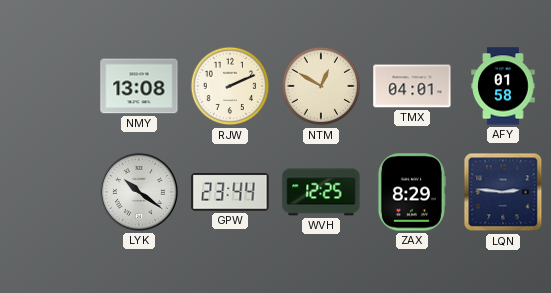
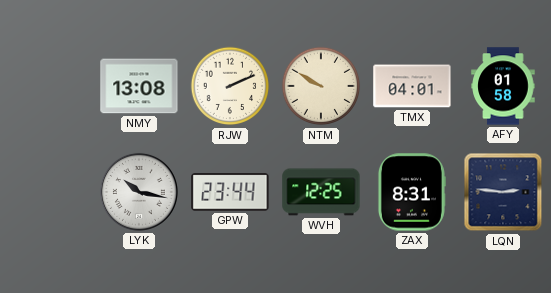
NTM: 12:50 -> 9:50 (321, 86)
LYK: 10:21 -> 10:17 (139, 192)
ZAX: 8:29 -> 8:31 (411, 192)
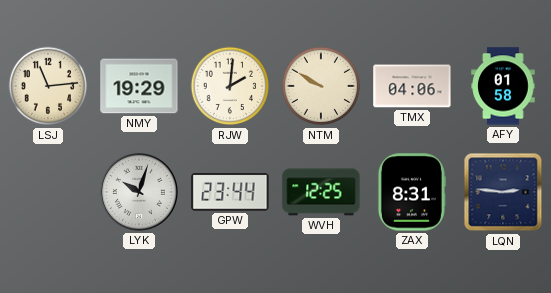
LSJ: none -> 11:14 (48, 86)
NMY: 13:08 -> 19:29 (139, 86)
RJW: 2:11 -> 2:01 (230, 86)
TMX: 04:01 -> 04:06 (412, 86)
LYK: 10:17 -> 10:03 (139, 192)
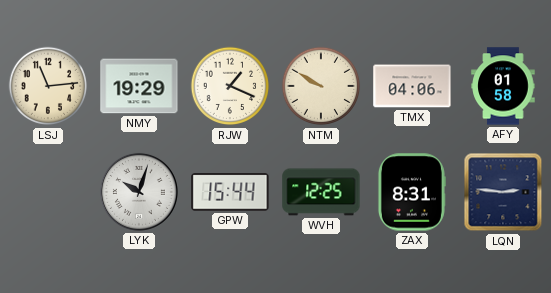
RJW: 2:01 -> 1:19 (230, 86)
GPW: 23:44 -> 15:44 (230, 192)
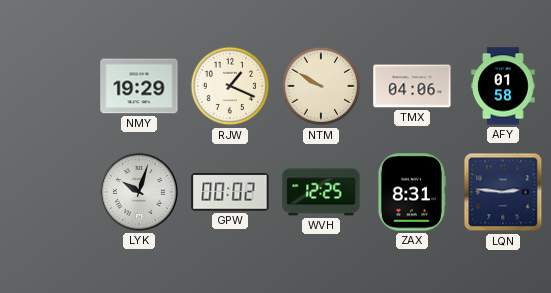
LSJ: 11:14 -> none (48, 86)
GPW: 15:44 -> 00:02 (230, 192)
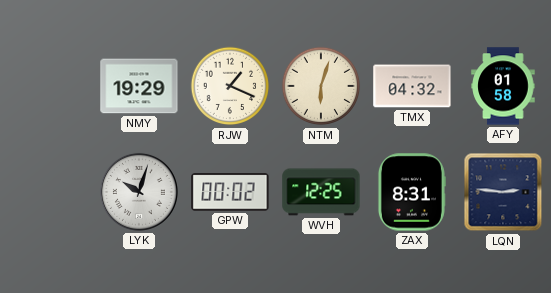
NTM: 9:50 -> 6:03 (321, 86)
TMX: 04:06 -> 04:32 (412, 86)
